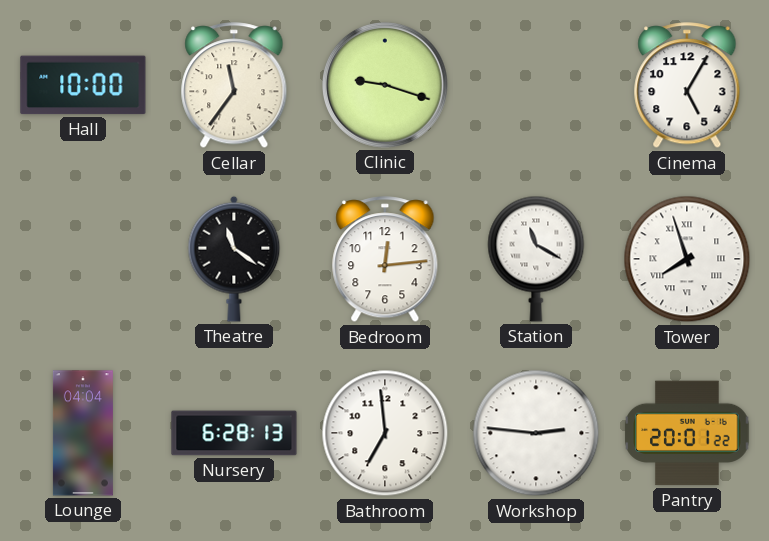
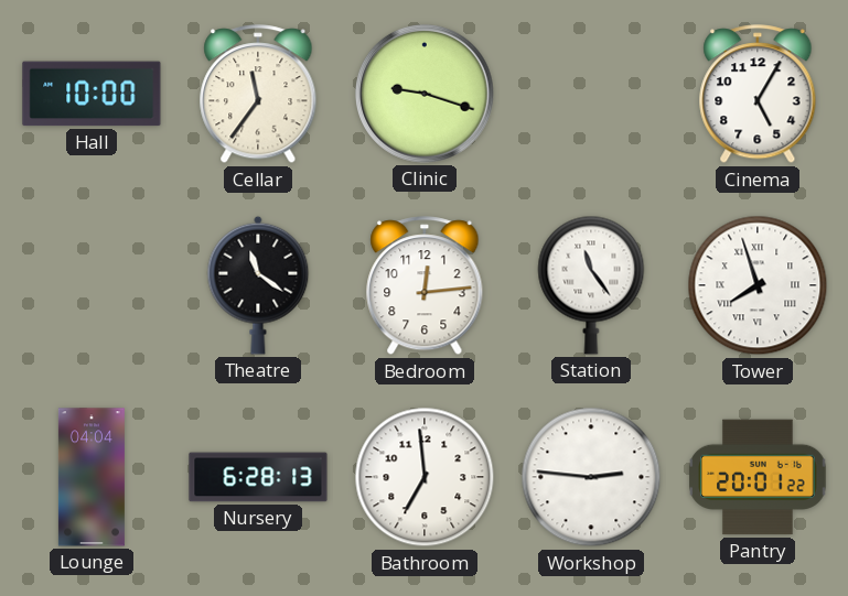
Station: 11:20 -> 11:24 (591, 285)
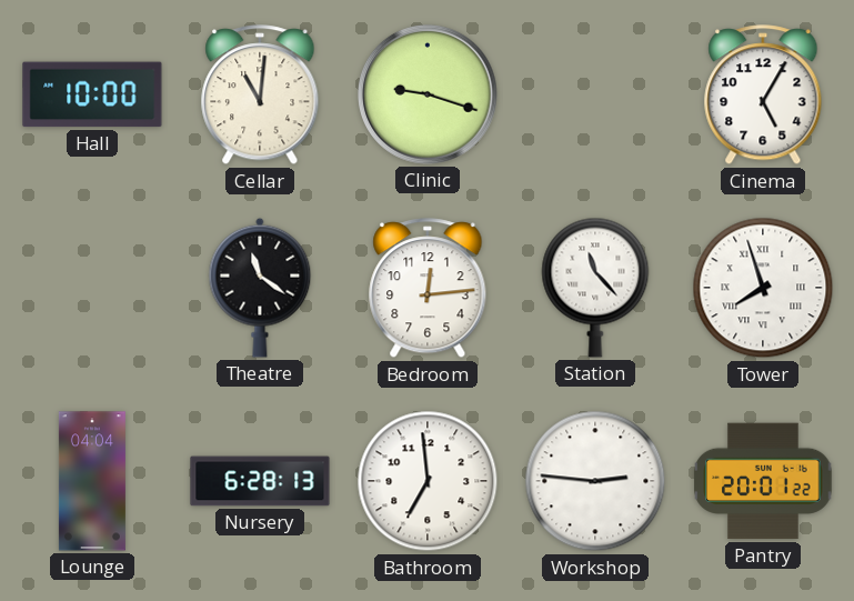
Cellar: 11:36 -> 11:01 (260, 96)
Station: 11:24 -> 11:23 (595, 288)
